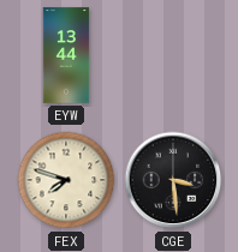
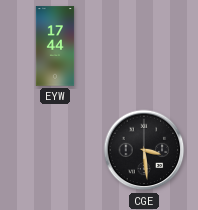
EYW: 13:44 -> 17:44 (55, 46)
FEX: 7:48 -> none (66, 180)
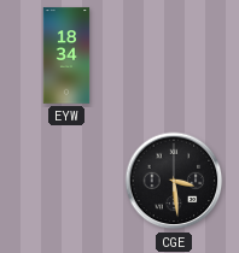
EYW: 17:44 -> 18:34 (66, 55)
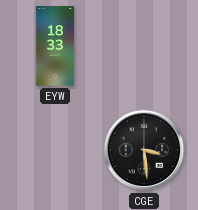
EYW: 18:34 -> 18:33 (55, 46)
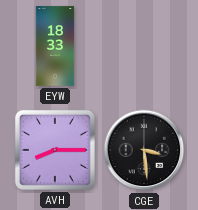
AVH: none -> 8:15 (55, 150)
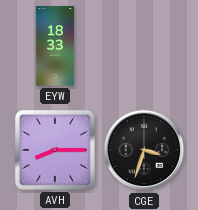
CGE: 3:29 -> 3:33 (144, 150)
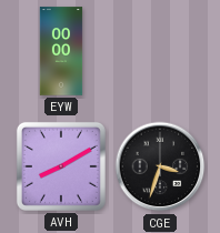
EYW: 18:33 -> 00:00 (61, 51)
AVH: 8:15 -> 8:10 (61, 166)
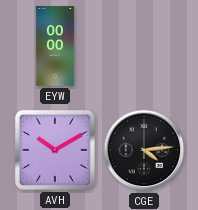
AVH: 8:10 -> 10:10 (55, 150)
CGE: 3:33 -> 4:14 (144, 150)
